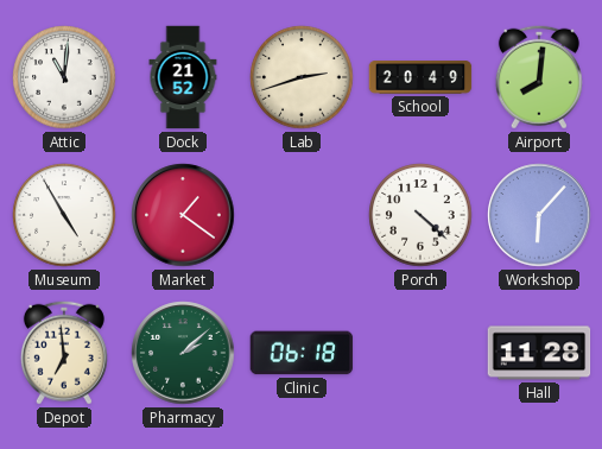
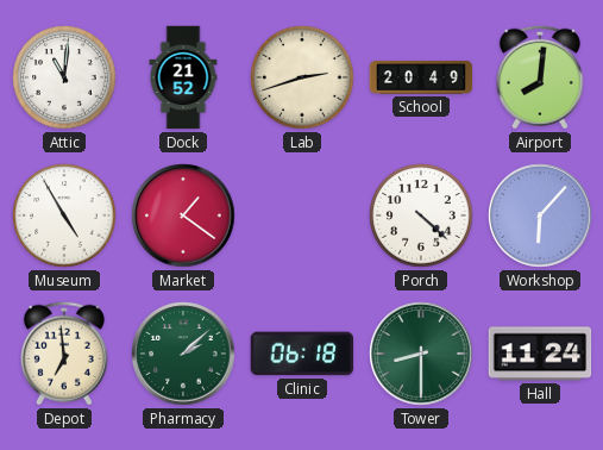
Tower: none -> 8:30 (421, 354)
Hall: 11:28 -> 11:24 (540, 354)
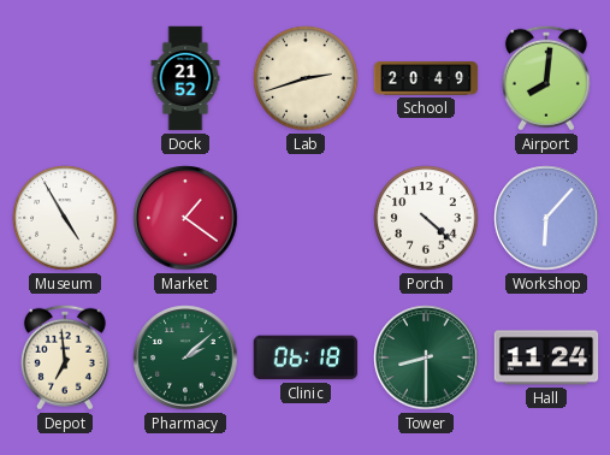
Attic: 11:01 -> none (64, 77)
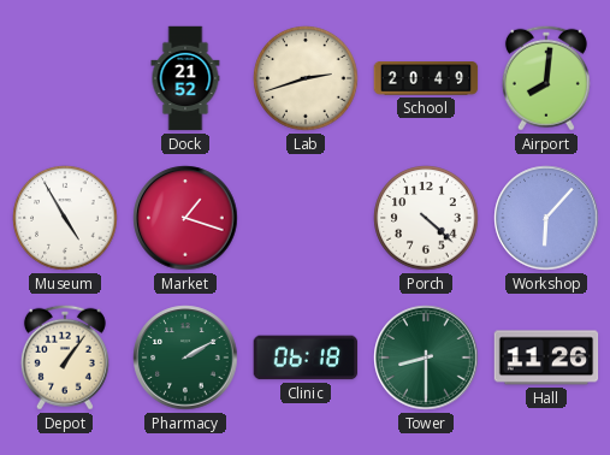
Market: 1:21 -> 1:18 (185, 218)
Depot: 6:59 -> 1:06 (65, 357)
Pharmacy: 2:08 -> 2:10 (185, 357)
Hall: 11:24 -> 11:26 (546, 357)
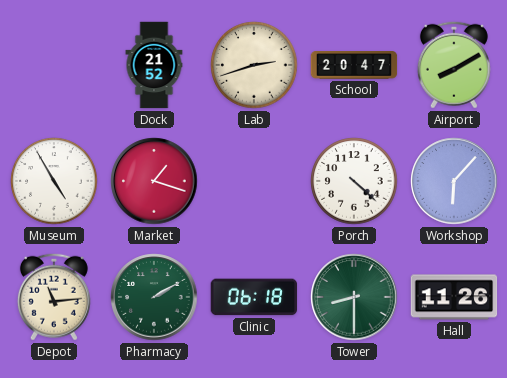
School: 20:49 -> 20:47 (354, 65)
Airport: 8:01 -> 8:10 (454, 65)
Depot: 1:06 -> 11:14 (54, 297)
